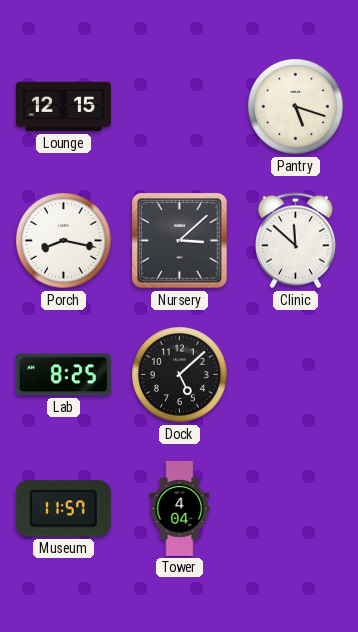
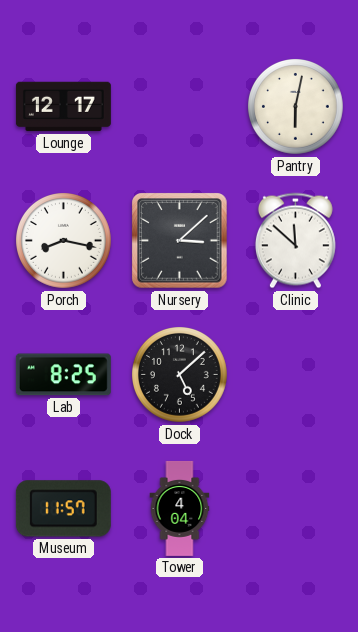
Lounge: 12:15 -> 12:17 (63, 107)
Pantry: 5:18 -> 6:02 (296, 107)
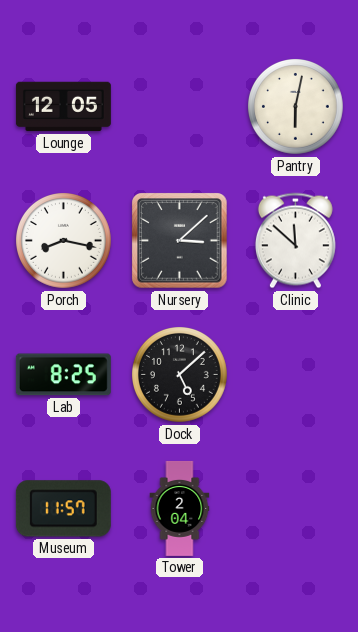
Lounge: 12:17 -> 12:05 (63, 107)
Tower: 4:04 -> 2:04 (180, 508)
